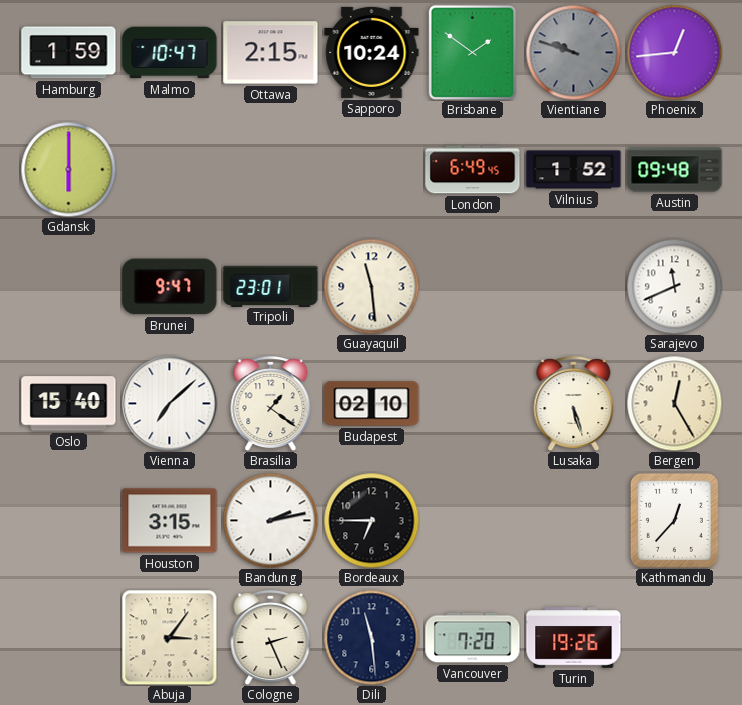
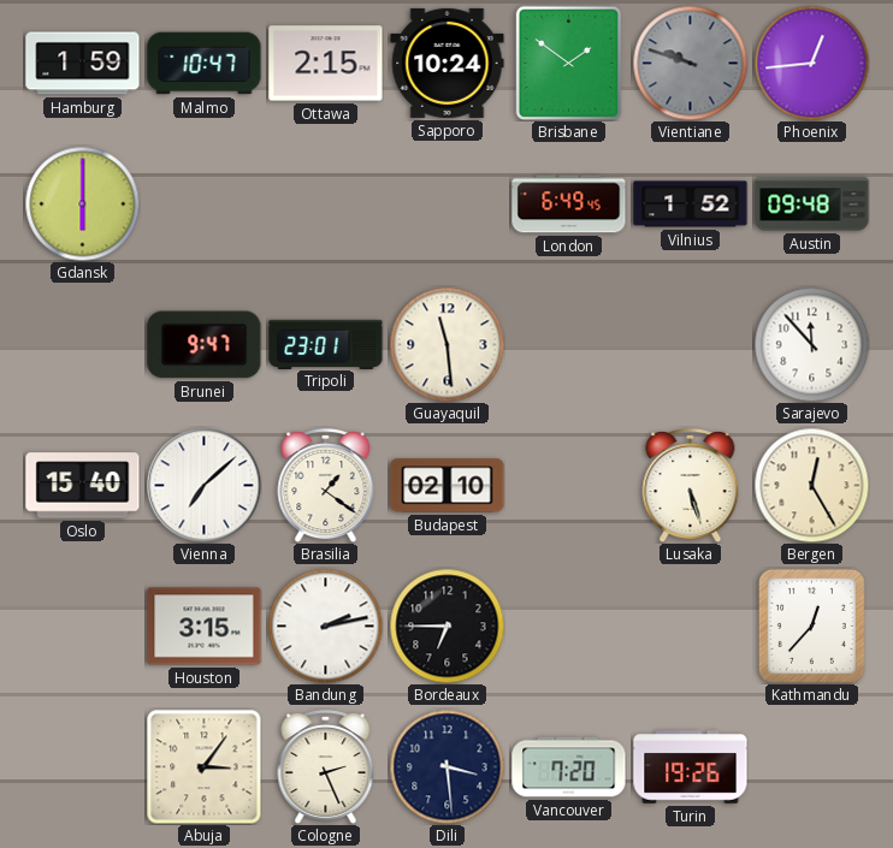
Sarajevo: 11:41 -> 11:53 (811, 344)
Dili: 11:29 -> 3:29 (446, 766)
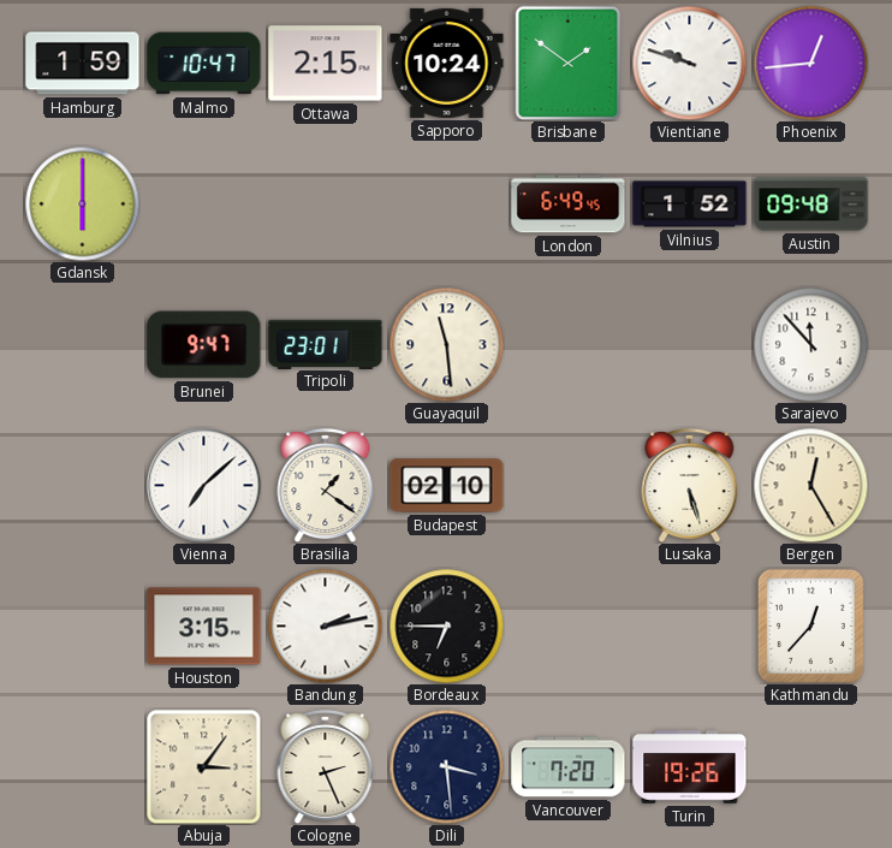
Vientiane dial: grey -> white (689, 63)
Oslo: 15:40 -> none (83, 486)
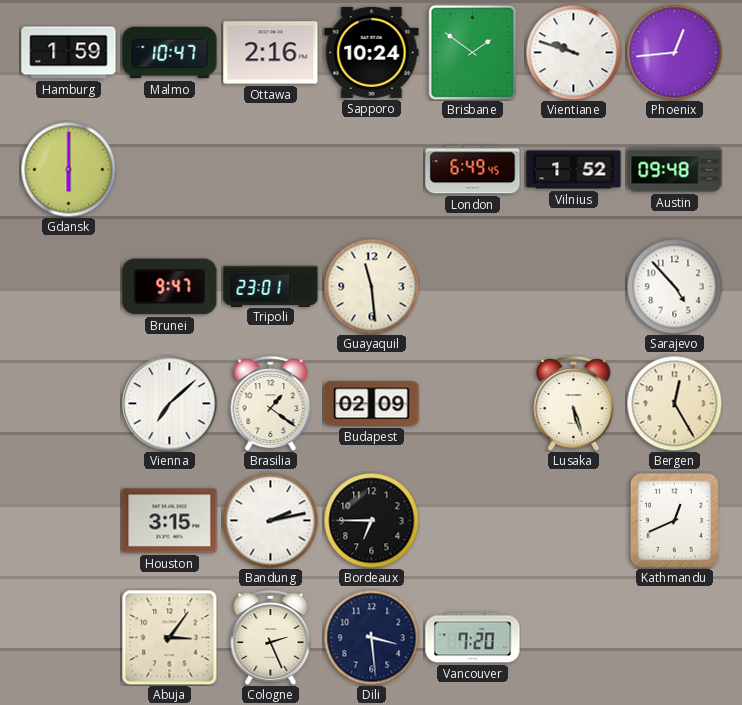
Ottawa: 2:15 -> 2:16 (271, 53)
Sarajevo: 11:53 -> 4:53 (674, 286)
Budapest: 02:10 -> 02:09 (372, 404)
Kathmandu: 12:37 -> 12:41 (674, 520)
Turin: 19:26 -> none (690, 767)
